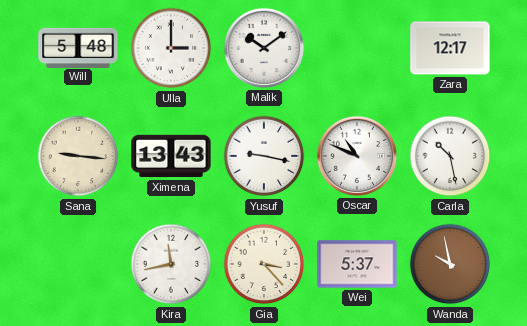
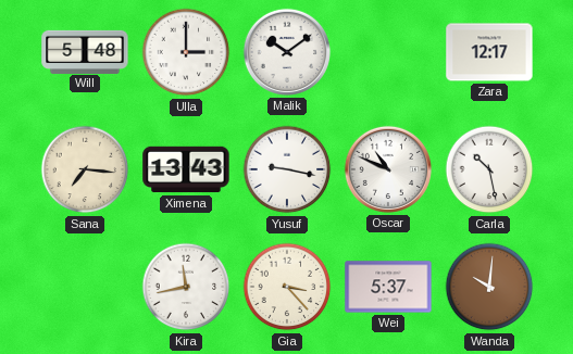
Sana: 9:16 -> 7:16 (85, 169)
Wanda: 9:58 -> 10:01 (489, 287)
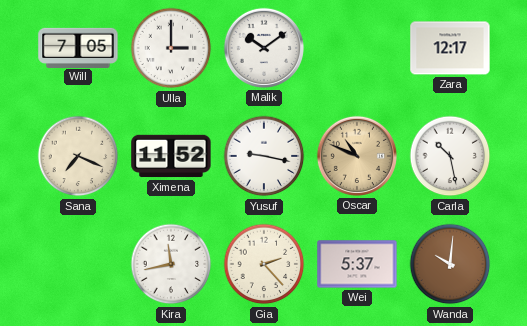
Will: 5:48 -> 7:05 (78, 47)
Sana: 7:16 -> 7:19 (78, 156)
Ximena: 13:43 -> 11:52 (171, 156)
Oscar dial: white -> champagne (357, 156)
Gia: 3:23 -> 2:23 (264, 264)
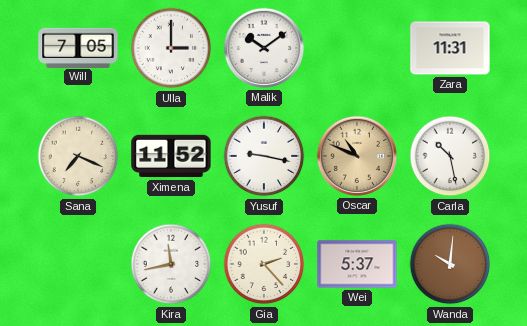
Zara: 12:17 -> 11:31 (450, 48)
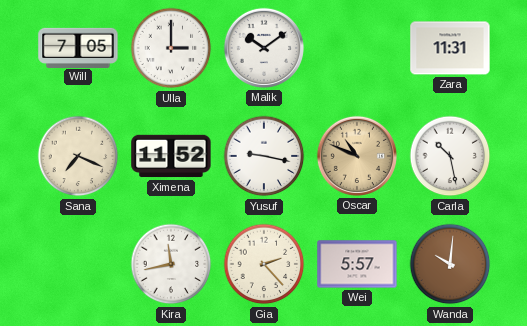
Wei: 5:37 -> 5:57 (357, 264)
